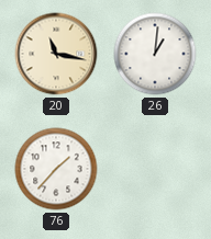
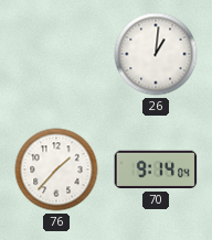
20: 11:17 -> none (56, 54)
70: none -> 9:14 (156, 170)
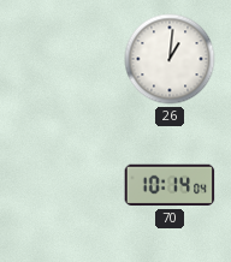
76: 1:37 -> none (56, 170)
70: 9:14 -> 10:14 (170, 185)
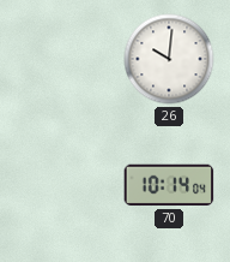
26: 1:01 -> 10:01 (169, 59)
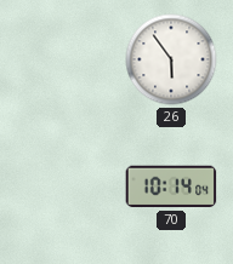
26: 10:01 -> 5:54 (171, 59)
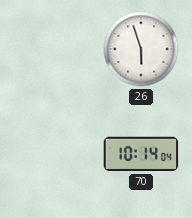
26: 5:54 -> 5:57 (141, 49)
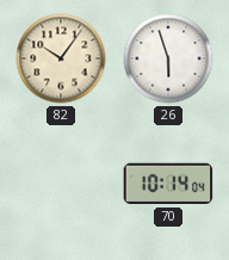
82: none -> 10:06 (61, 58)
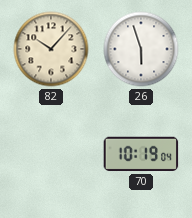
82: 10:06 -> 10:07 (51, 49)
70: 10:14 -> 10:19 (141, 154)
